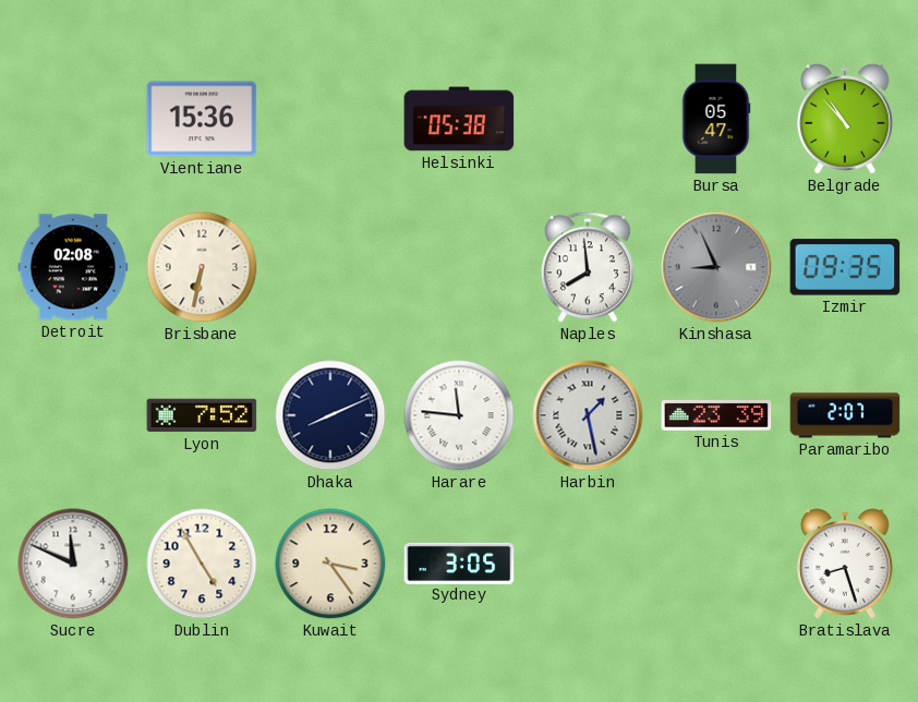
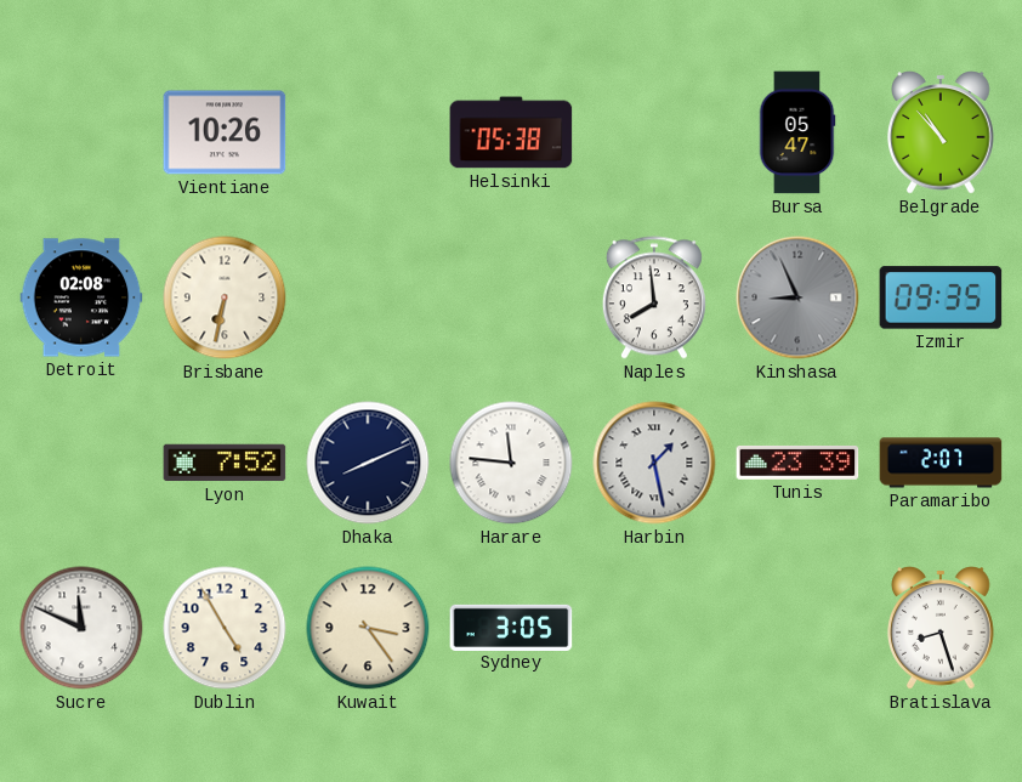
Vientiane: 15:36 -> 10:26 (225, 132)
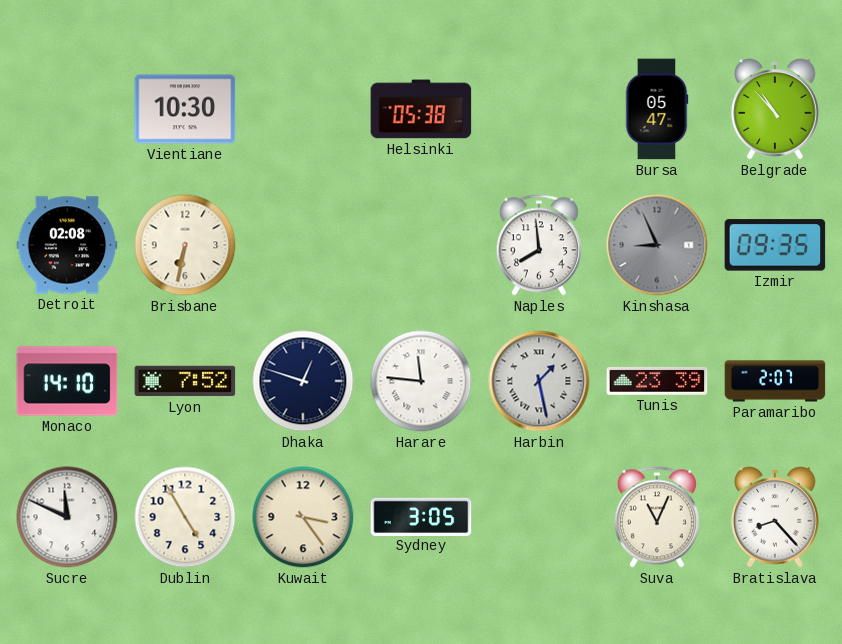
Vientiane: 10:26 -> 10:30 (185, 109)
Monaco: none -> 14:10 (67, 381)
Dhaka: 8:11 -> 12:48 (303, 381)
Suva: none -> 11:04 (657, 517)
Bratislava: 8:27 -> 8:23 (776, 517)
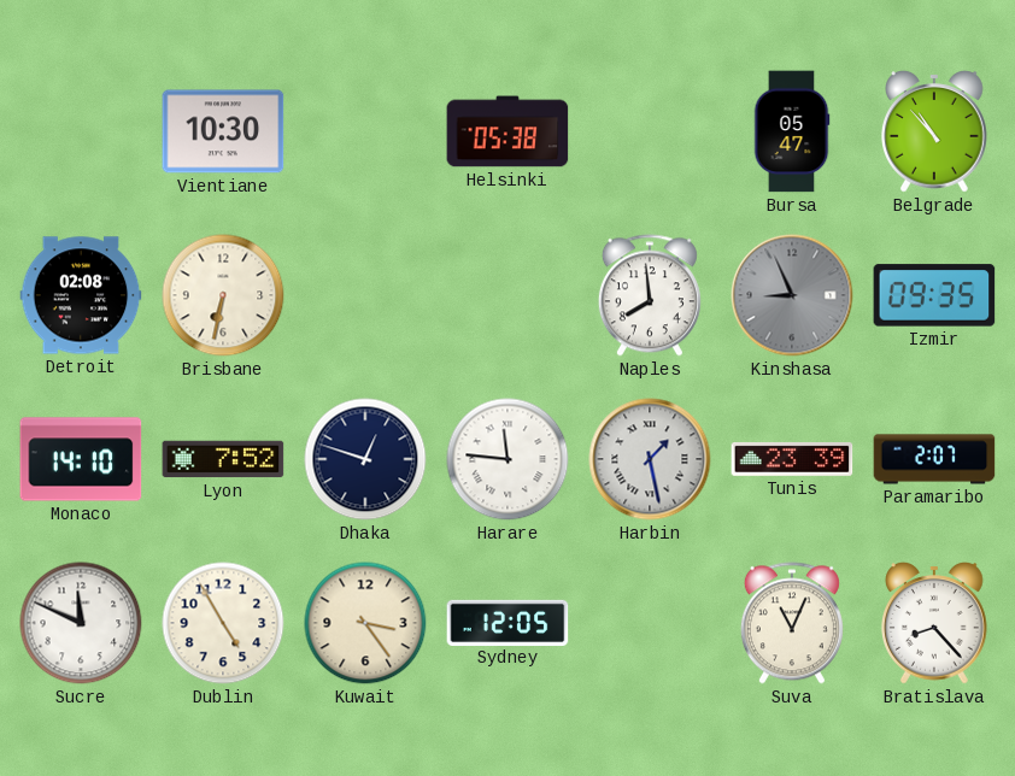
Sydney: 3:05 -> 12:05 (507, 622)
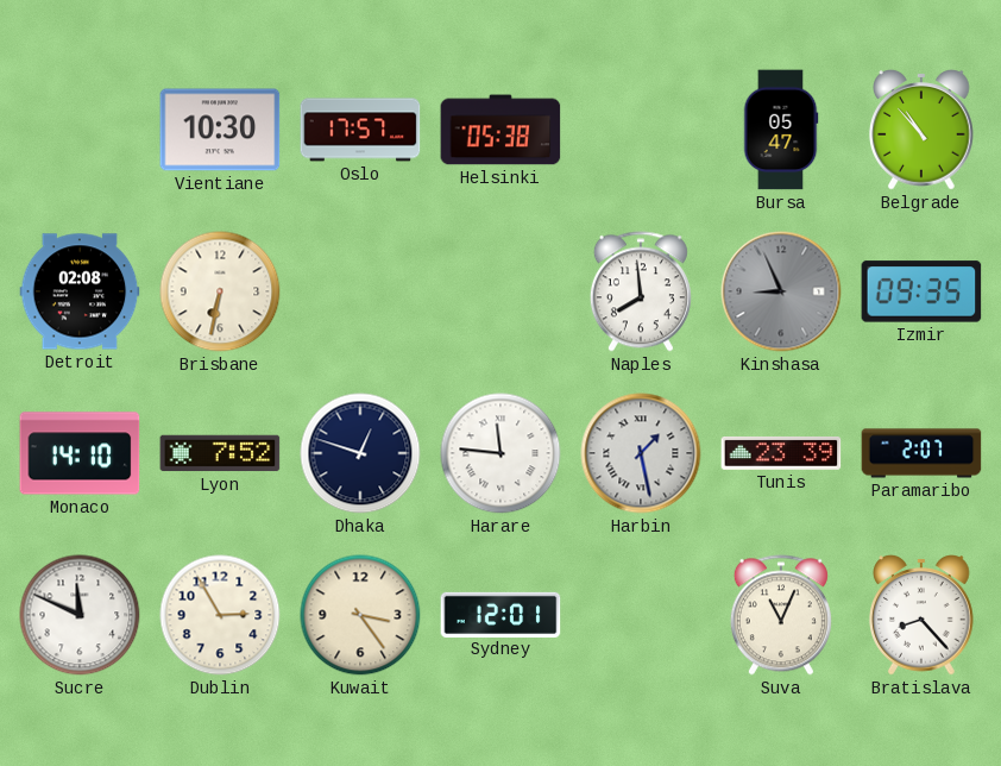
Oslo: none -> 17:57 (360, 130)
Dublin: 4:55 -> 2:55 (220, 615)
Sydney: 12:05 -> 12:01 (501, 614)
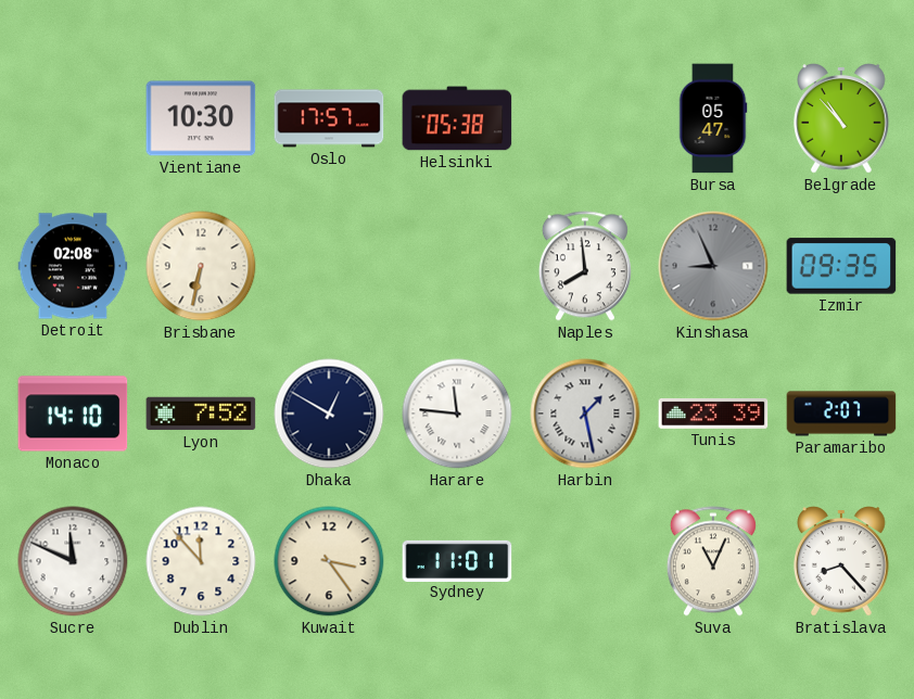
Dhaka: 12:48 -> 12:50 (329, 414)
Dublin: 2:55 -> 11:53 (201, 561)
Sydney: 12:01 -> 11:01 (457, 560)
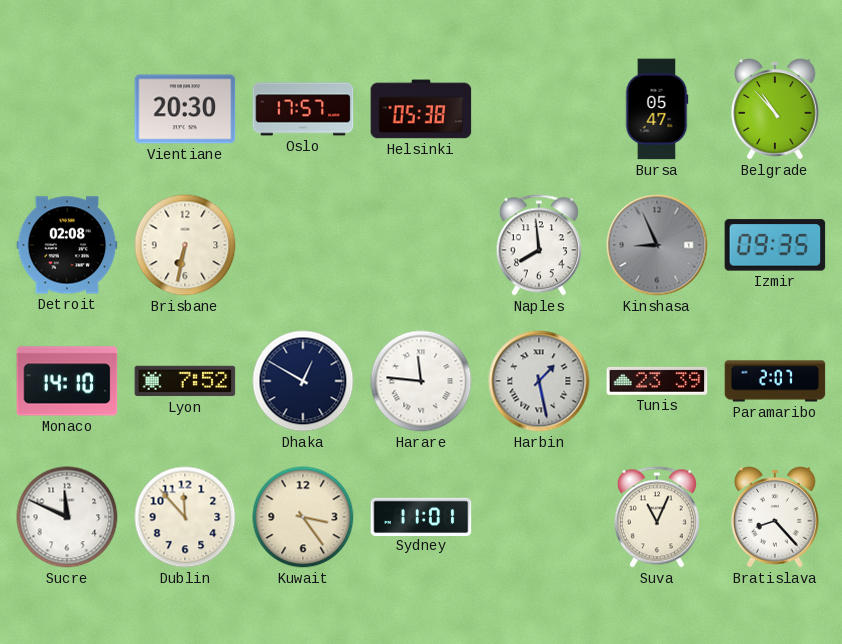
Vientiane: 10:30 -> 20:30 (185, 109)
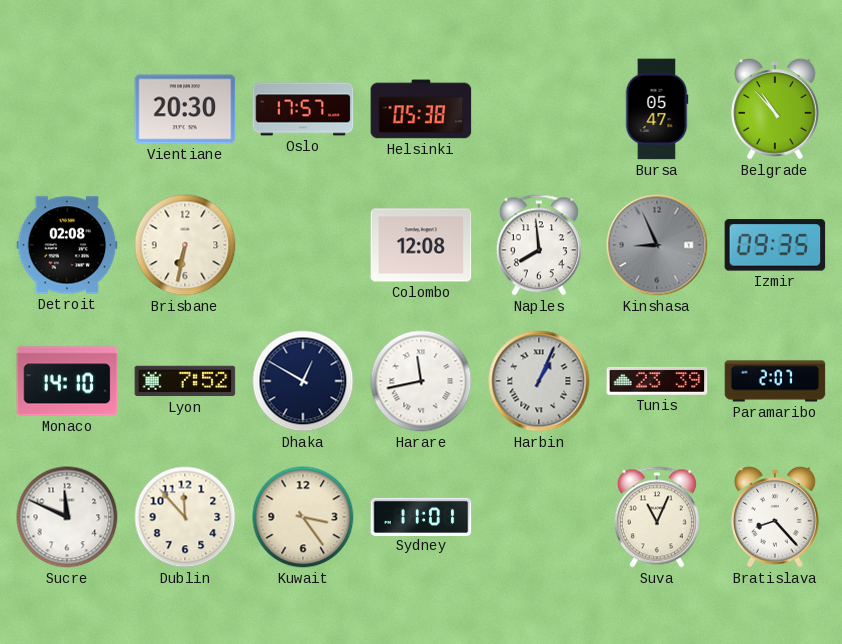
Colombo: none -> 12:08 (421, 245)
Harare: 11:46 -> 11:43 (421, 381)
Harbin: 1:28 -> 1:04 (539, 381)
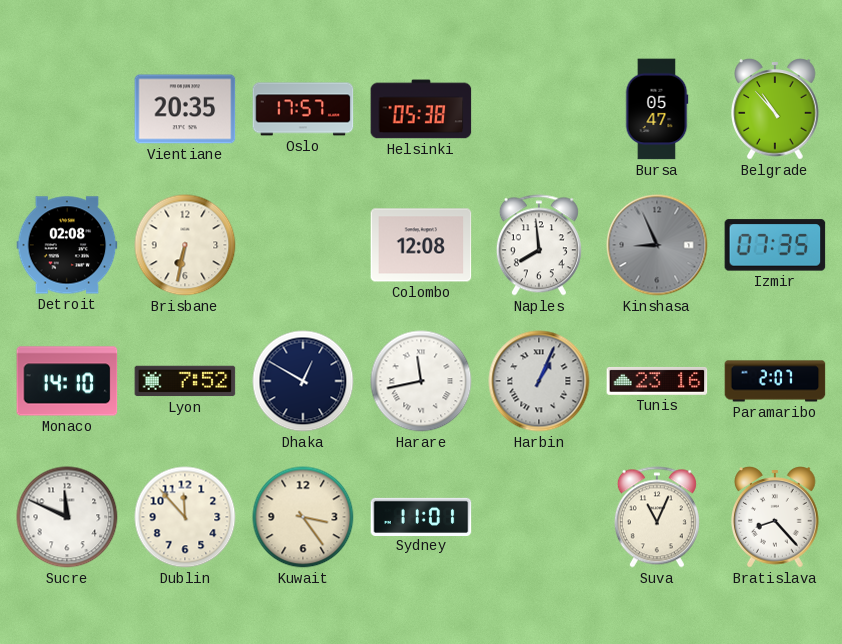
Vientiane: 20:30 -> 20:35 (185, 109)
Izmir: 09:35 -> 07:35 (775, 245)
Tunis: 23:39 -> 23:16 (657, 381)
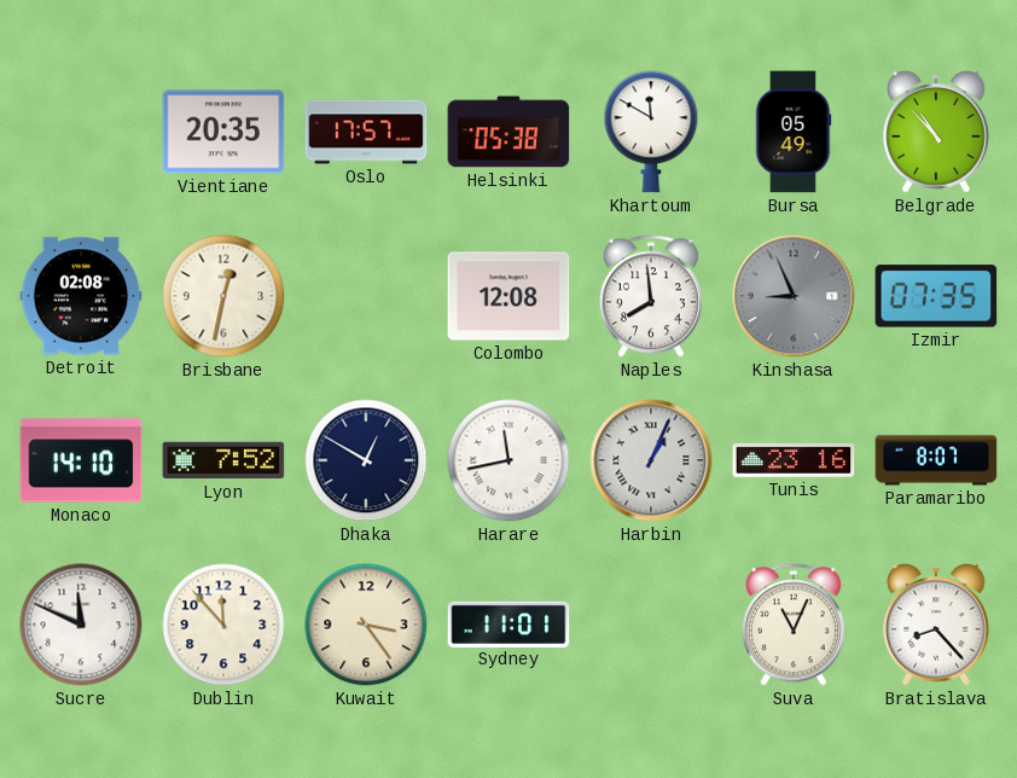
Khartoum: none -> 11:50 (651, 132)
Bursa: 05:47 -> 05:49 (794, 132)
Brisbane: 6:32 -> 12:32 (223, 296)
Paramaribo: 2:07 -> 8:07 (936, 460)
